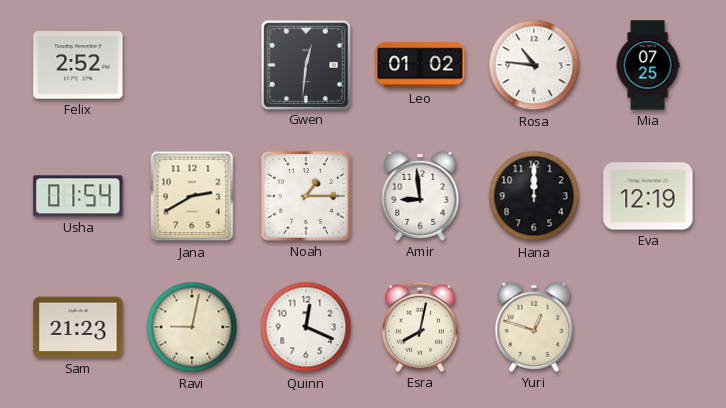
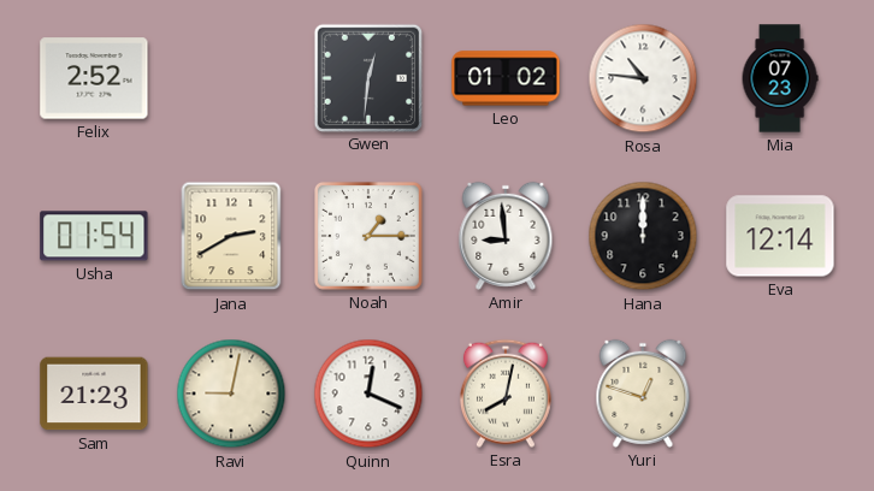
Mia: 07:25 -> 07:23 (780, 78)
Eva: 12:19 -> 12:14 (780, 236)
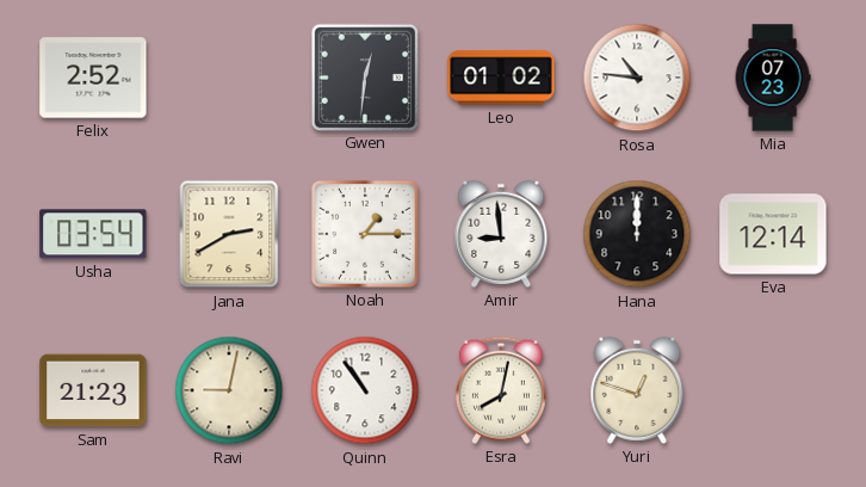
Usha: 01:54 -> 03:54 (93, 234)
Quinn: 12:19 -> 10:54 (365, 390)
